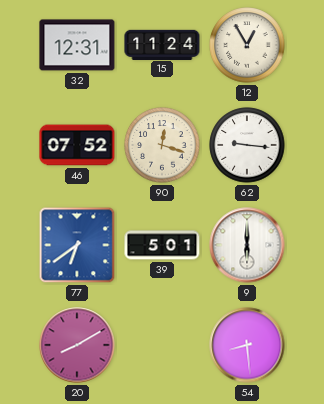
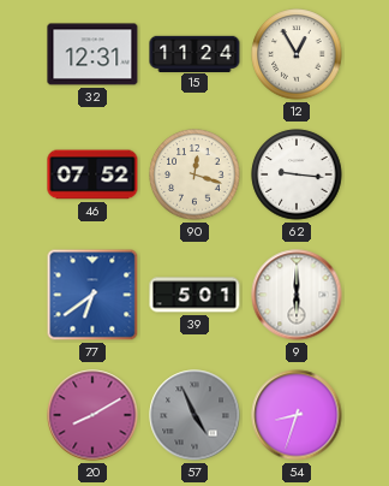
57: none -> 4:56 (194, 415)
54: 8:29 -> 8:33 (297, 415)
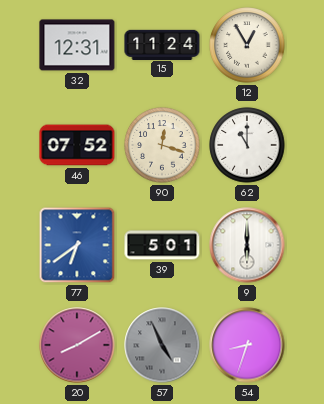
62: 9:16 -> 11:00 (247, 145)
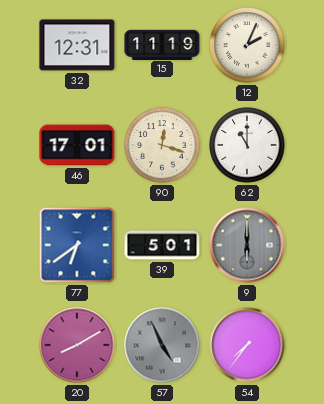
15: 11:24 -> 11:19 (162, 44)
12: 12:55 -> 2:04 (247, 45)
46: 07:52 -> 17:01 (77, 145)
9 dial: white -> grey (247, 245)
54: 8:33 -> 7:36 (247, 345)
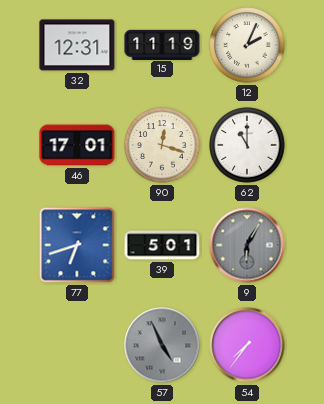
77: 6:39 -> 6:42 (77, 245)
9: 6:00 -> 6:05 (247, 245)
20: 8:10 -> none (77, 345)
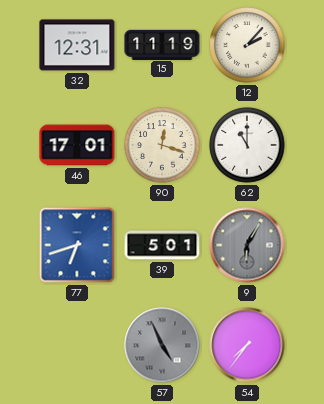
12: 2:04 -> 2:07 (247, 45)
